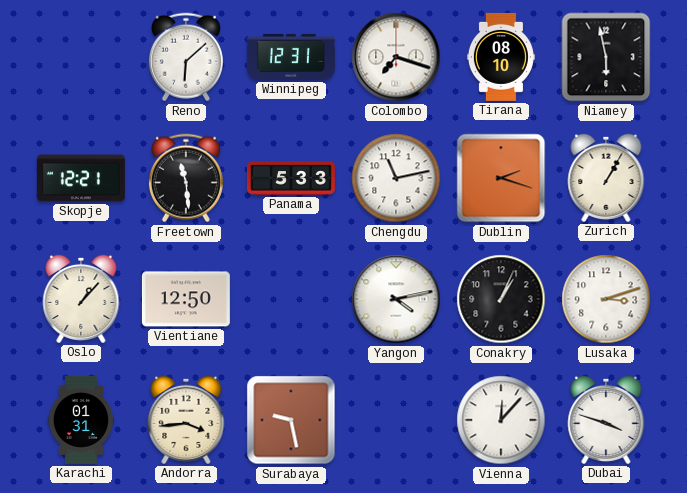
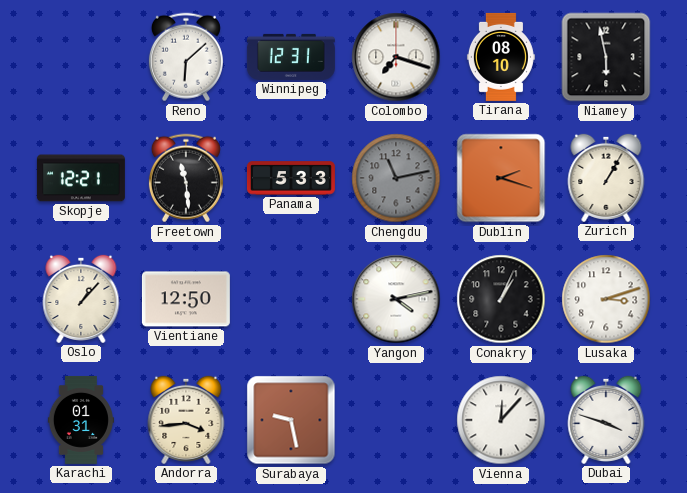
Chengdu dial: white -> grey (396, 178)
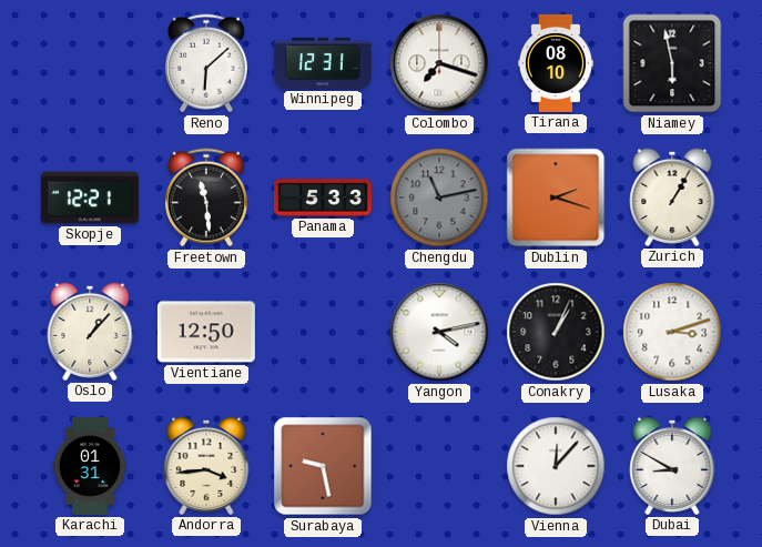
Dubai: 3:48 -> 8:50 (672, 466)
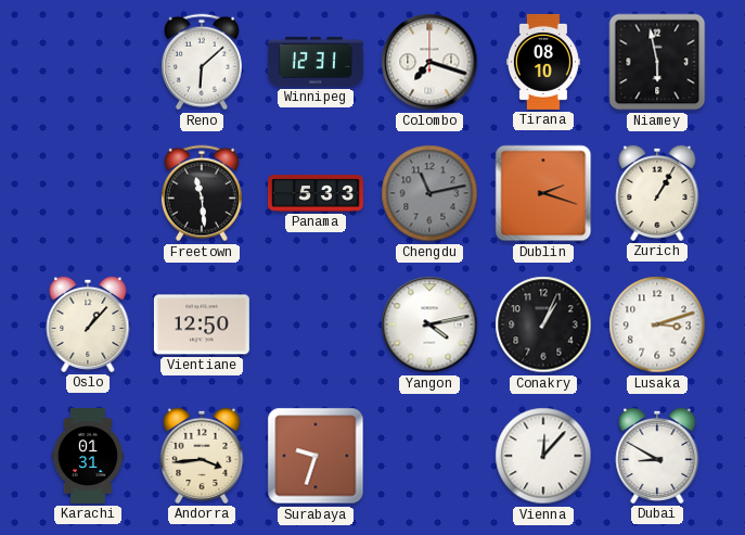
Skopje: 12:21 -> none (90, 197)
Surabaya: 9:28 -> 9:33 (316, 456)
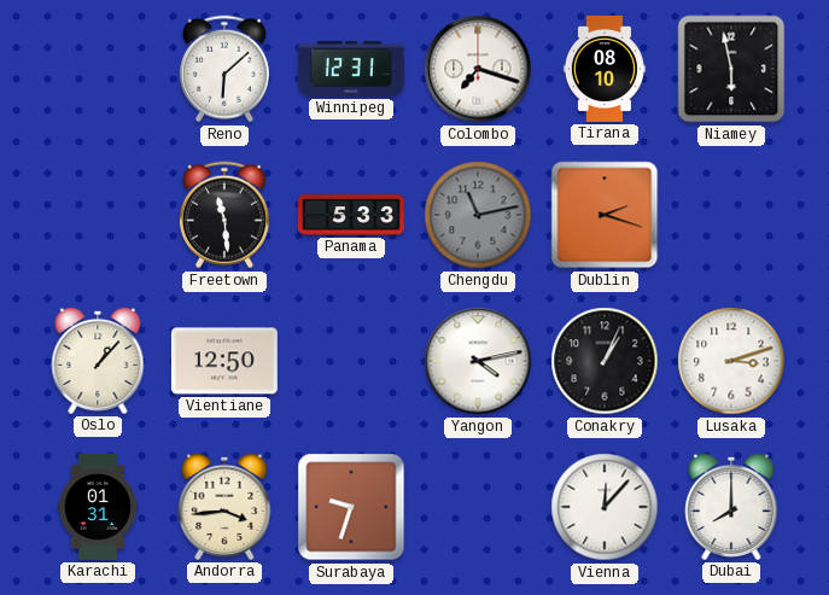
Zurich: 1:05 -> none (657, 193)
Dubai: 8:50 -> 8:00 (731, 507)
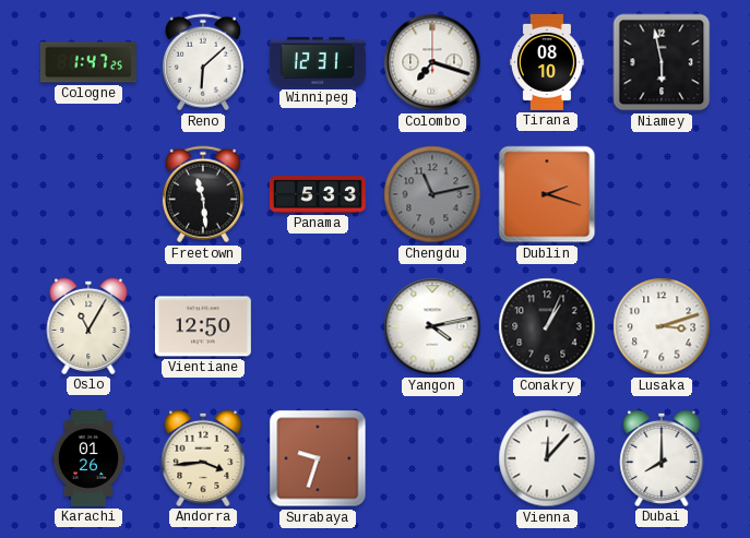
Cologne: none -> 1:47 (88, 62)
Oslo: 1:07 -> 11:05 (88, 326)
Karachi: 01:31 -> 01:26 (87, 458)
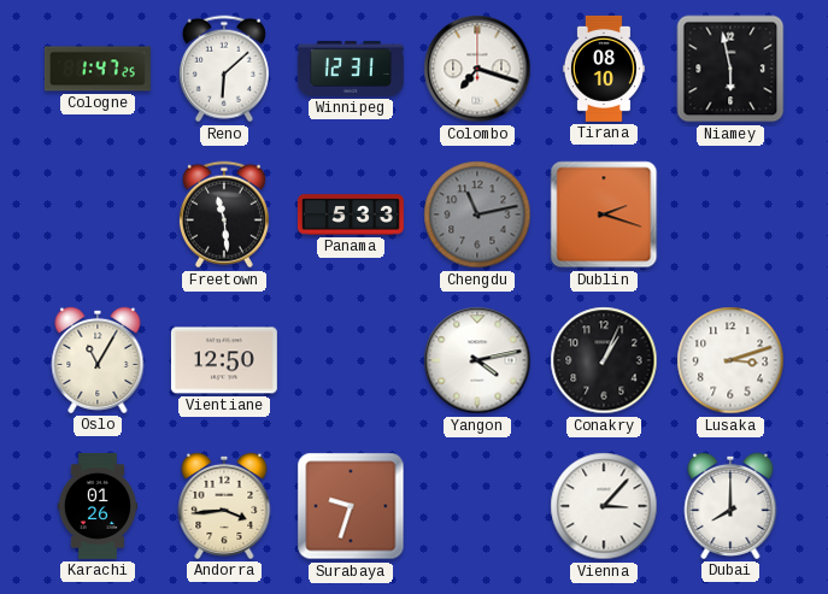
Vienna: 12:07 -> 3:07 (604, 506)
